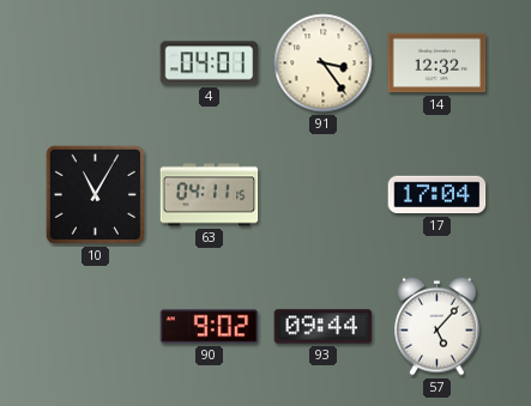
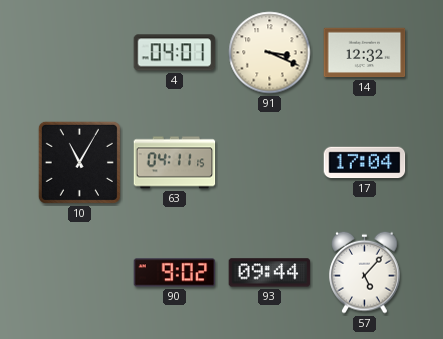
91: 3:24 -> 3:19 (270, 53)
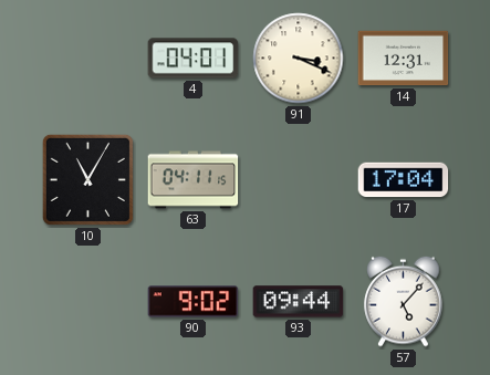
14: 12:32 -> 12:31 (404, 59)
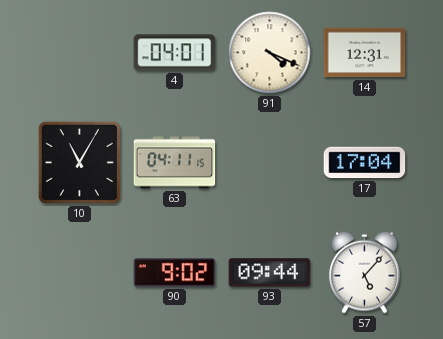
91: 3:19 -> 4:19 (270, 53)
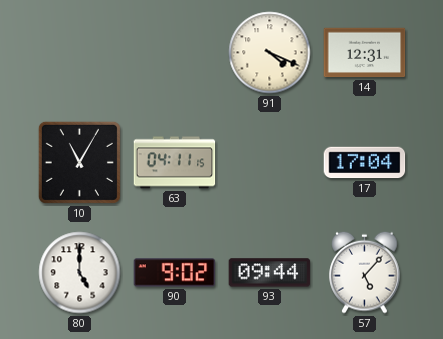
4: 04:01 -> none (175, 53)
80: none -> 5:00 (80, 273)
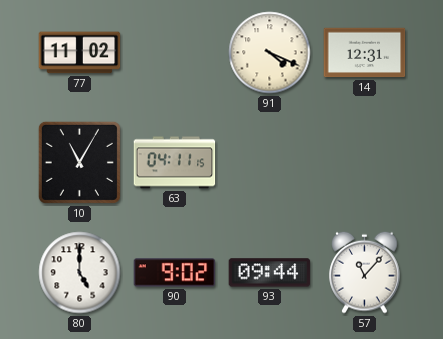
77: none -> 11:02 (80, 53)
17: 17:04 -> none (365, 163)
57: 5:07 -> 11:07 (365, 272)
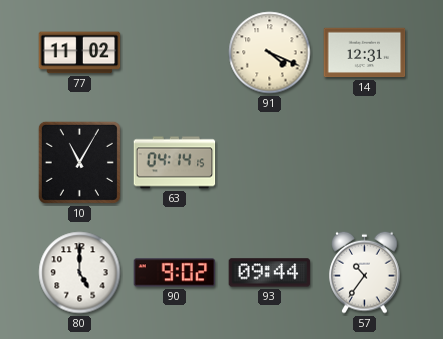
63: 04:11 -> 04:14 (175, 163)
57: 11:07 -> 10:36 (365, 272)
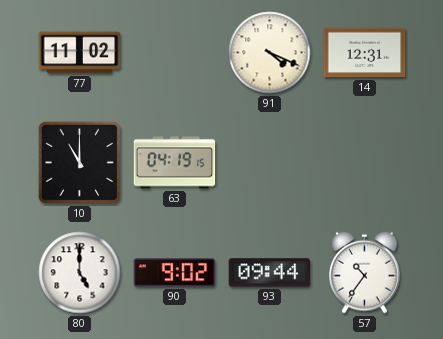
10: 11:05 -> 11:00 (79, 162)
63: 04:14 -> 04:19 (175, 163)
